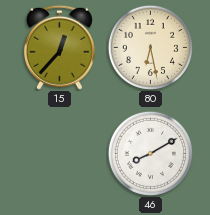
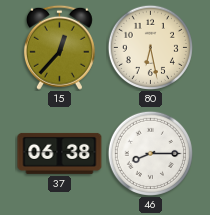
37: none -> 06:38 (60, 153)
46: 8:10 -> 8:15 (150, 153)
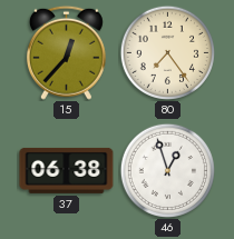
80: 6:28 -> 7:24 (167, 52)
46: 8:15 -> 12:57 (167, 170)
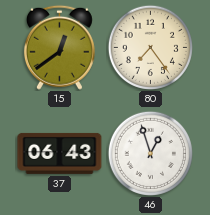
15: 12:37 -> 12:39 (59, 47)
37: 06:38 -> 06:43 (60, 153)
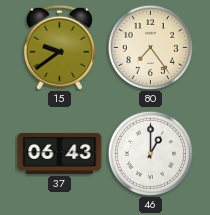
15: 12:39 -> 9:39 (59, 47)
46: 12:57 -> 1:00 (150, 153)
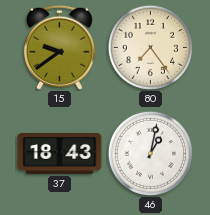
37: 06:43 -> 18:43 (60, 153)
46: 1:00 -> 1:02 (150, 153)
